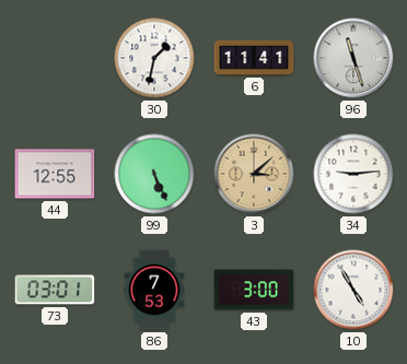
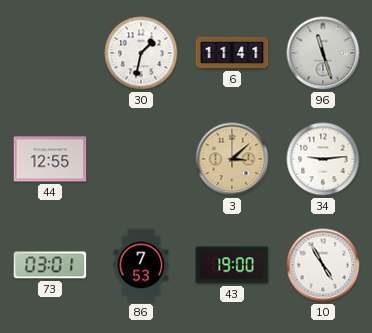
99: 5:26 -> none (154, 174)
43: 3:00 -> 19:00 (232, 265)
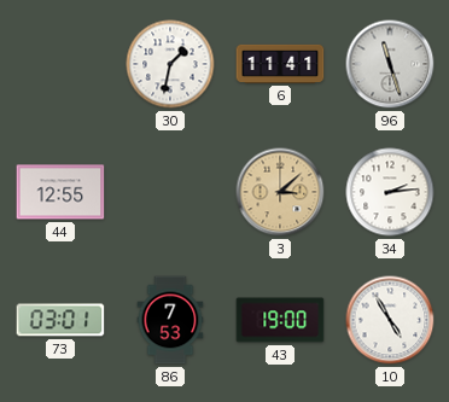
34: 9:14 -> 2:14 (390, 192)
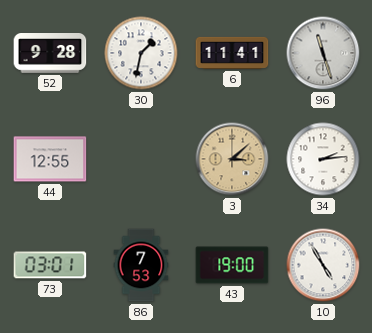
52: none -> 9:28 (50, 54)
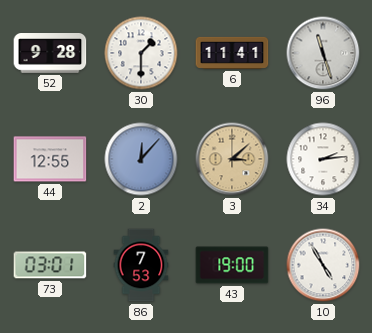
30: 1:32 -> 1:30 (141, 53)
2: none -> 12:07 (141, 159)
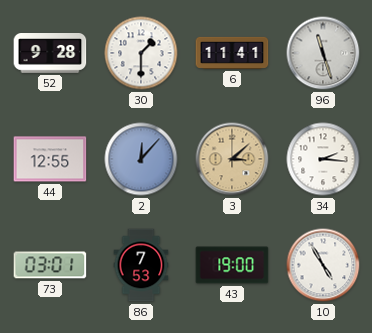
34: 2:14 -> 2:16 (323, 159)
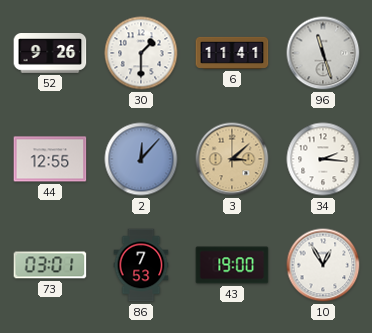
52: 9:28 -> 9:26 (50, 54)
10: 4:55 -> 12:55 (323, 265)
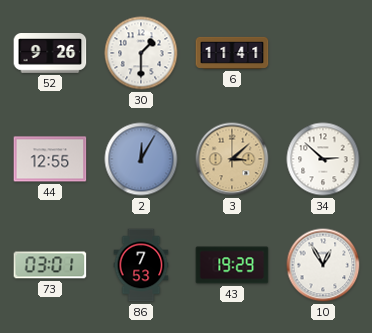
96: 11:27 -> none (323, 53)
2: 12:07 -> 12:05 (141, 159)
34: 2:16 -> 2:52 (323, 159)
43: 19:00 -> 19:29 (232, 265)
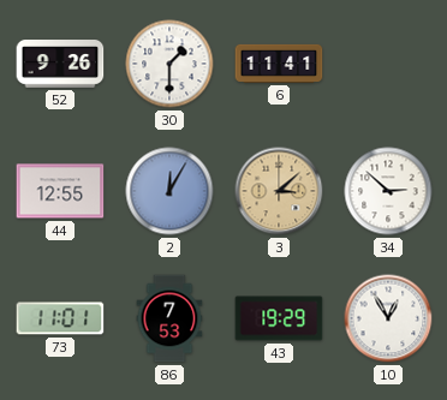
73: 03:01 -> 11:01 (60, 318)
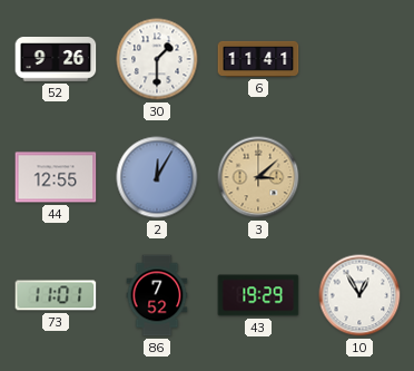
34: 2:52 -> none (388, 191)
86: 7:53 -> 7:52 (157, 295)
